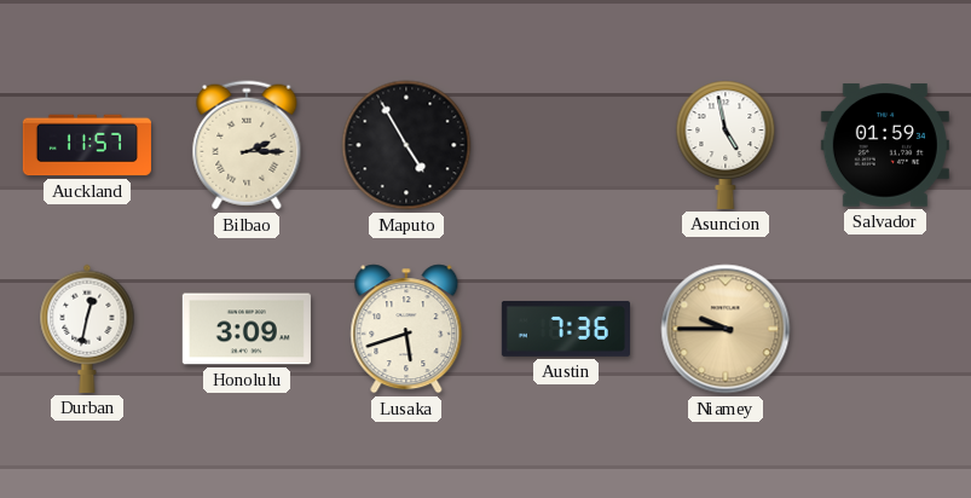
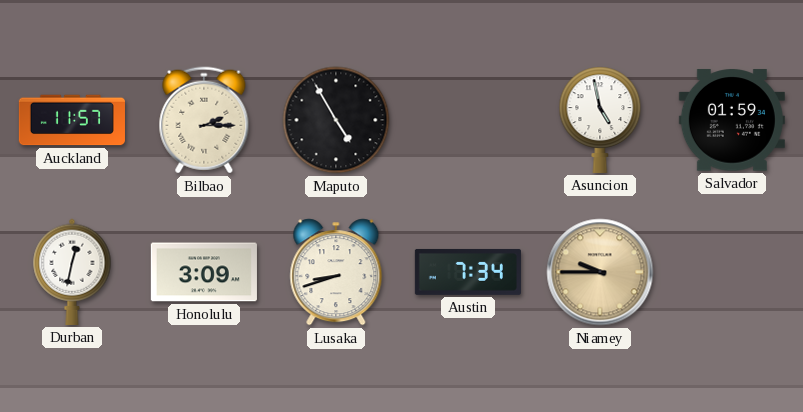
Lusaka: 5:42 -> 8:42 (336, 272)
Austin: 7:36 -> 7:34 (468, 272)
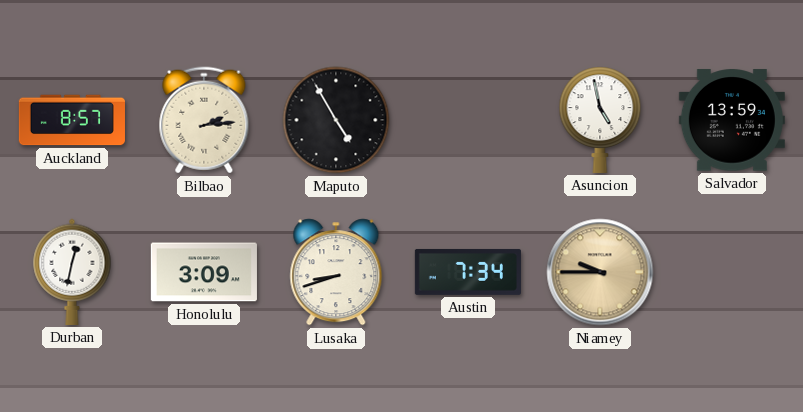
Auckland: 11:57 -> 8:57 (72, 120)
Bilbao: 2:15 -> 2:14 (204, 120)
Salvador: 01:59 -> 13:59 (732, 120)
